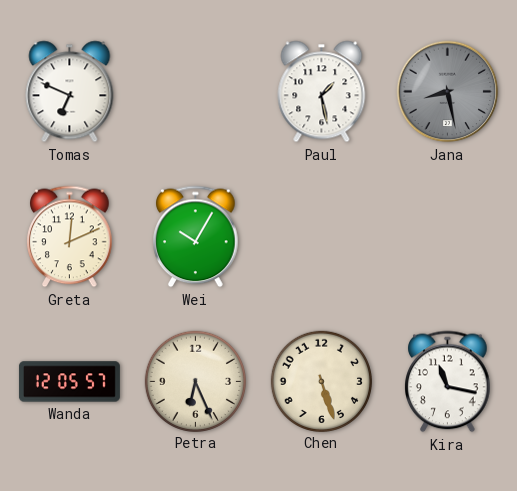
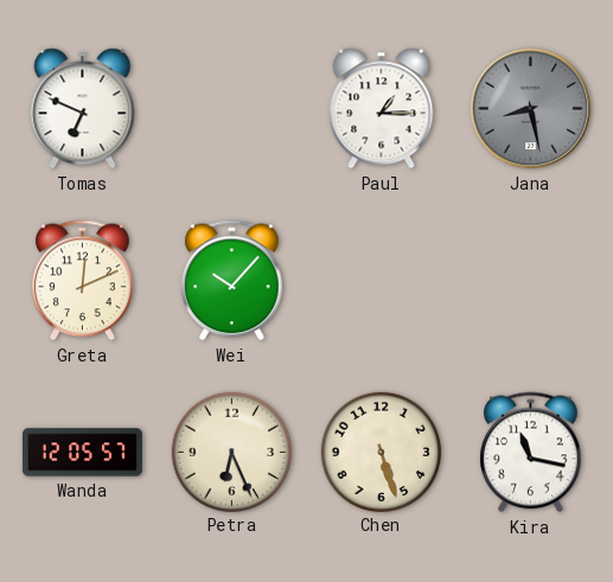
Paul: 1:28 -> 1:15 (382, 109)
Wei: 10:05 -> 10:07 (232, 281)
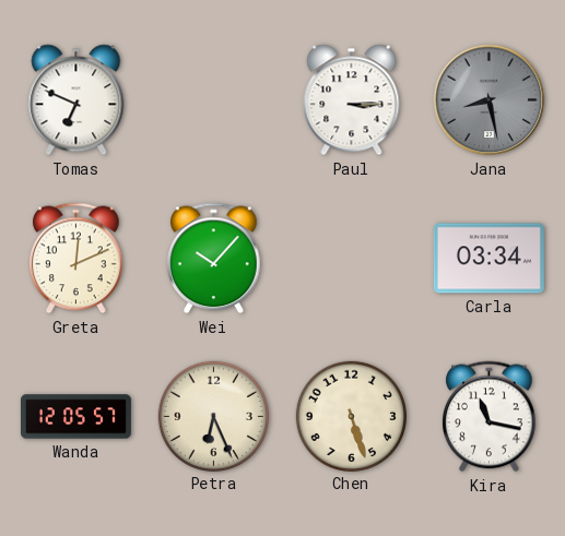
Paul: 1:15 -> 3:15 (352, 100)
Carla: none -> 03:34 (489, 259)
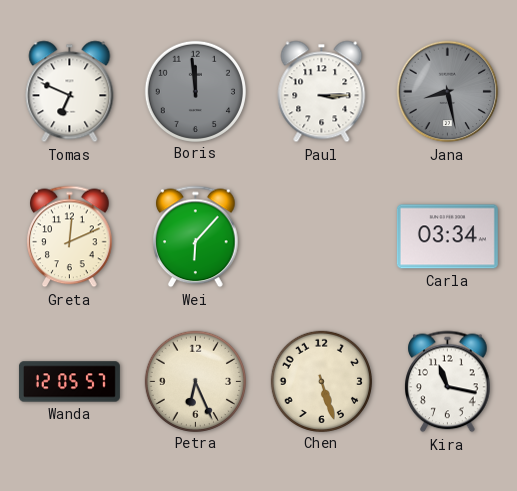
Boris: none -> 11:59 (195, 91)
Wei: 10:07 -> 6:07 (196, 237)
